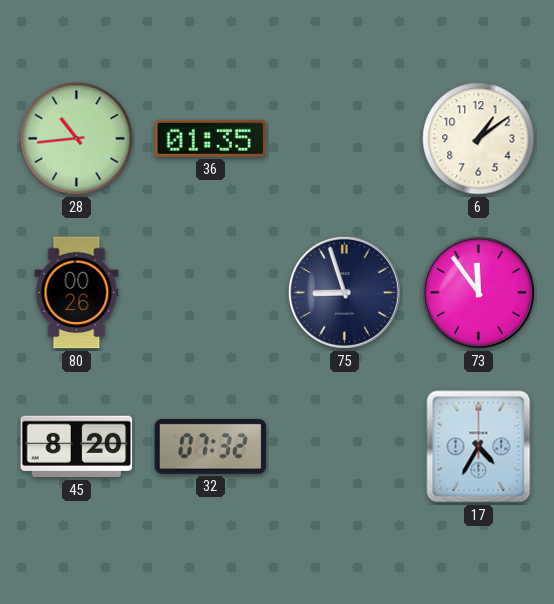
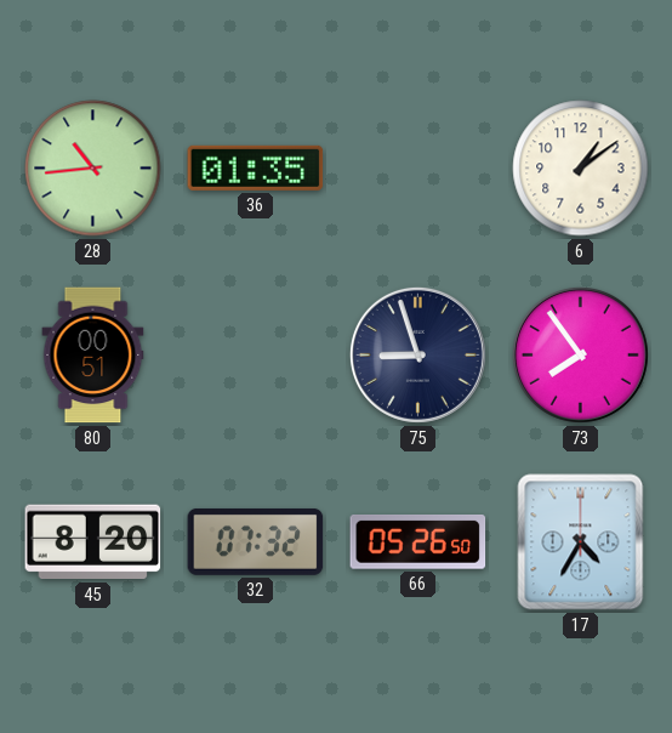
80: 00:26 -> 00:51 (93, 356)
73: 11:54 -> 7:54 (580, 354)
66: none -> 05:26 (418, 542)
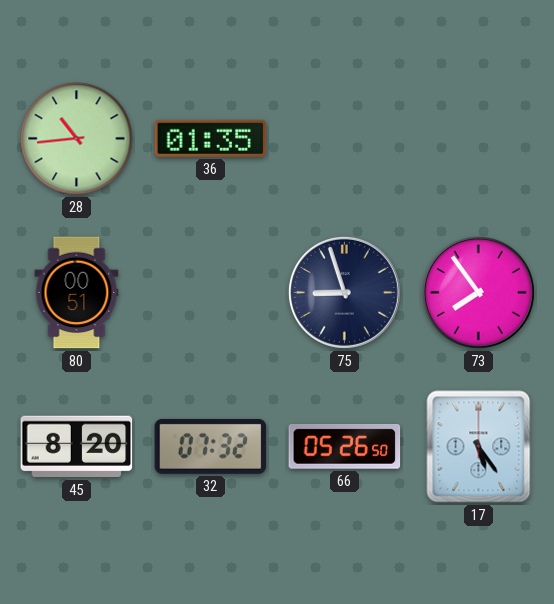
6: 1:09 -> none (581, 169)
17: 4:35 -> 5:24 (479, 447)
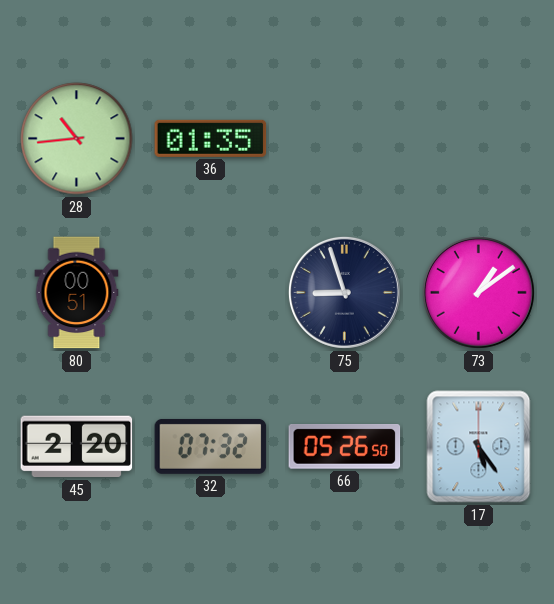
73: 7:54 -> 1:09 (478, 292)
45: 8:20 -> 2:20 (77, 447)
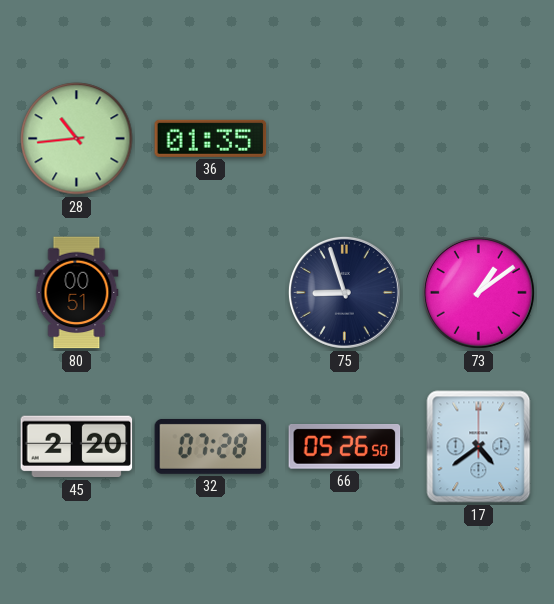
32: 07:32 -> 07:28 (211, 446)
17: 5:24 -> 4:39 (479, 447)
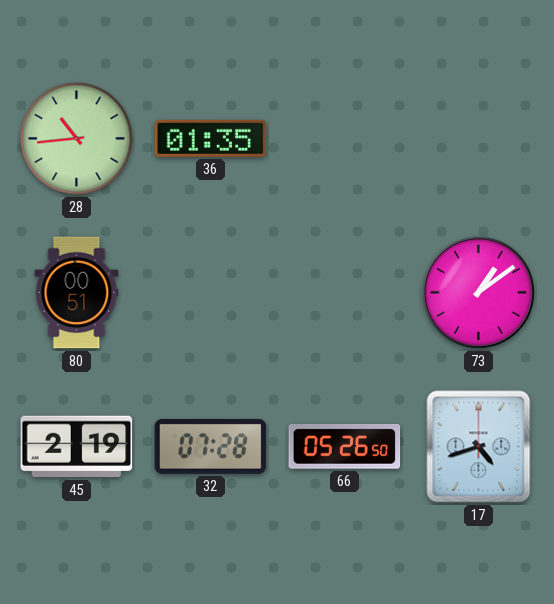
75: 8:57 -> none (344, 292)
45: 2:20 -> 2:19 (77, 447)
17: 4:39 -> 4:42 (479, 447)
